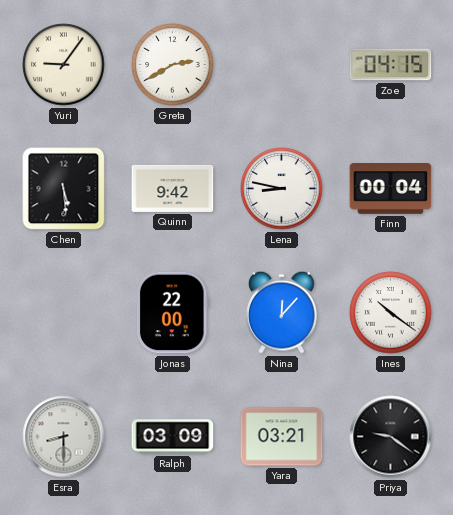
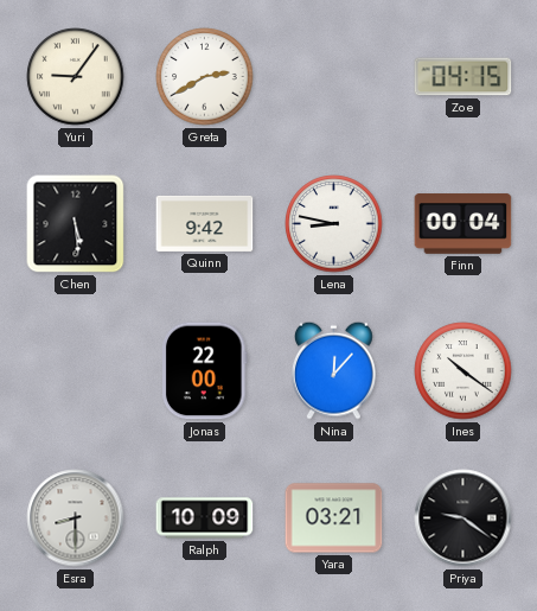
Ralph: 03:09 -> 10:09 (205, 518)
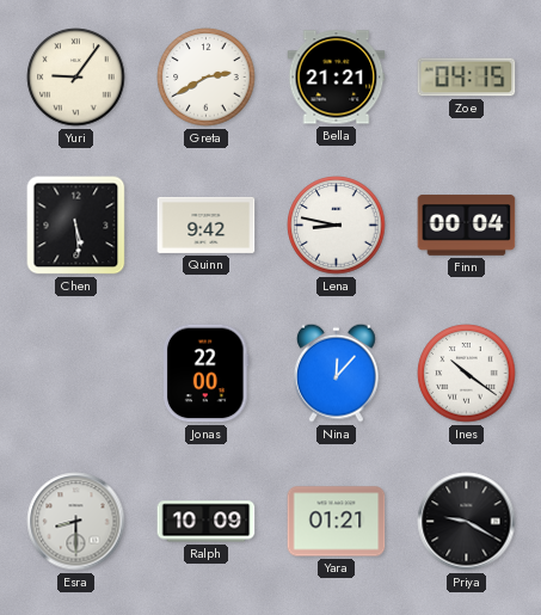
Bella: none -> 21:21 (337, 78)
Yara: 03:21 -> 01:21 (337, 522)
Priya: 9:21 -> 9:20 (467, 522)
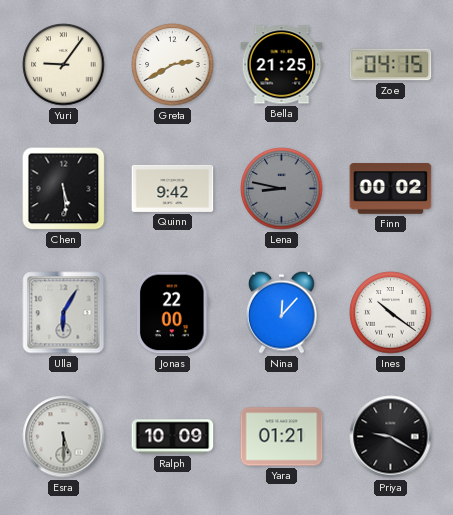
Bella: 21:21 -> 21:25 (282, 65)
Lena dial: white -> grey (282, 189)
Finn: 00:04 -> 00:02 (391, 189)
Ulla: none -> 6:05 (64, 313)
Esra: 8:30 -> 5:30 (64, 437)
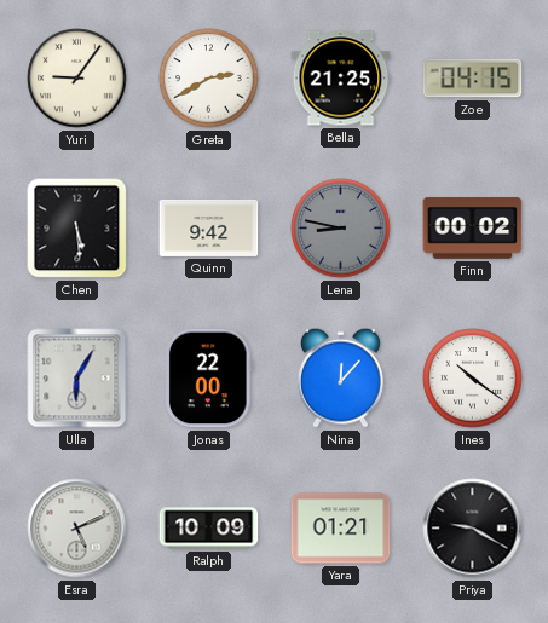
Esra: 5:30 -> 5:11 (77, 529)
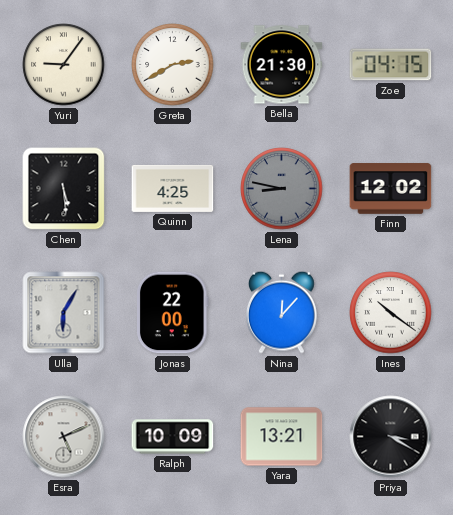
Bella: 21:25 -> 21:30 (282, 65)
Quinn: 9:42 -> 4:25 (173, 188)
Finn: 00:02 -> 12:02 (391, 189)
Yara: 01:21 -> 13:21 (282, 437)
Priya: 9:20 -> 3:20 (391, 437)
